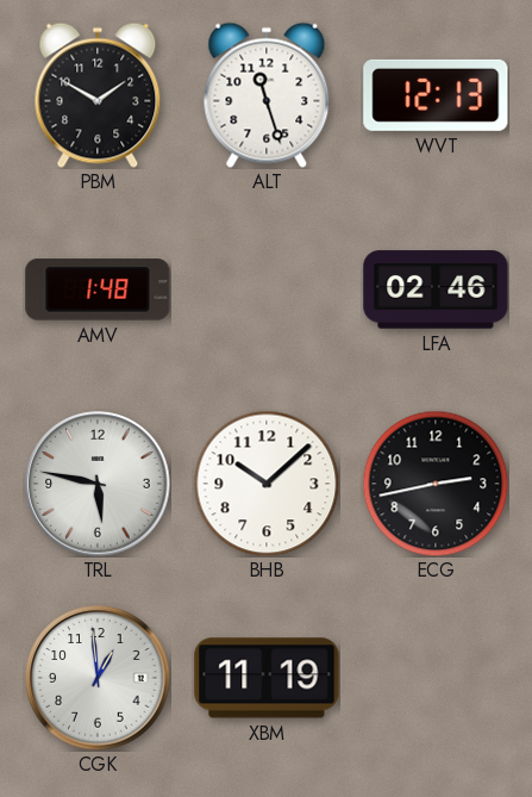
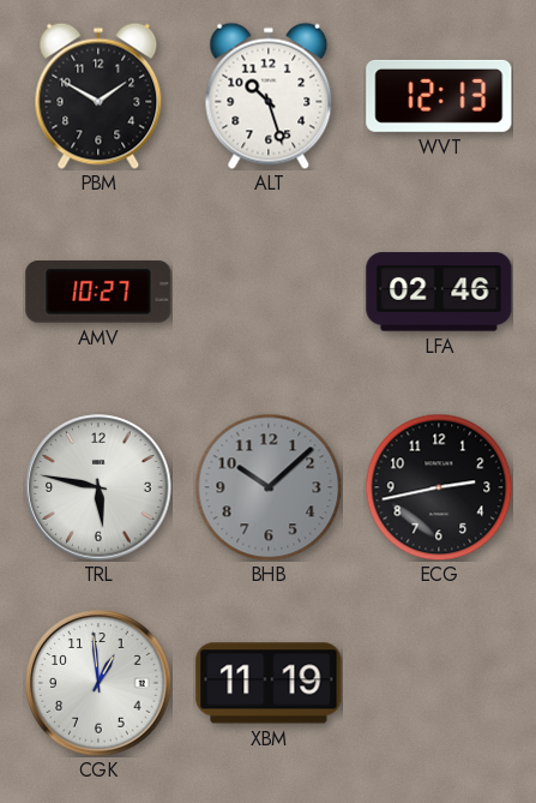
ALT: 11:27 -> 10:27 (269, 96)
AMV: 1:48 -> 10:27 (98, 292)
BHB dial: white -> grey (269, 487)
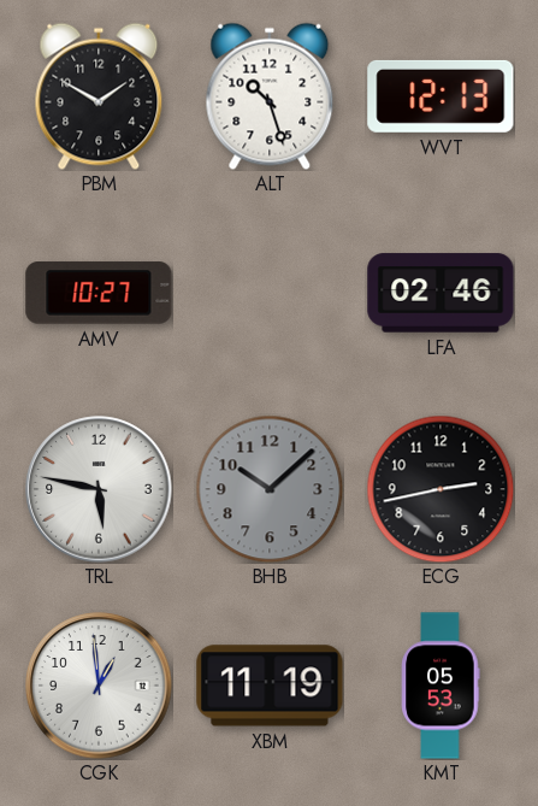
KMT: none -> 05:53 (441, 686)
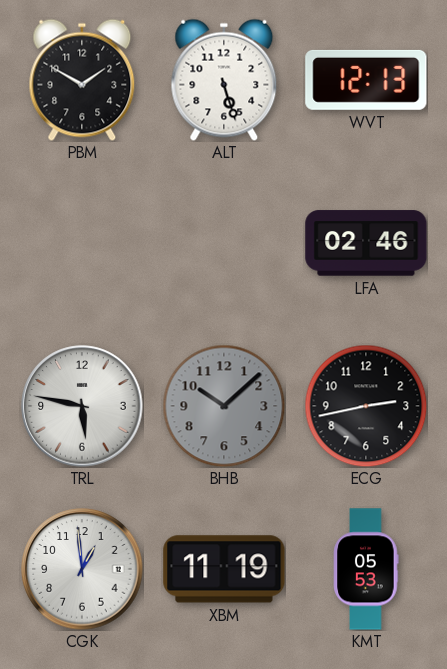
ALT: 10:27 -> 5:27 (224, 80)
AMV: 10:27 -> none (99, 293)
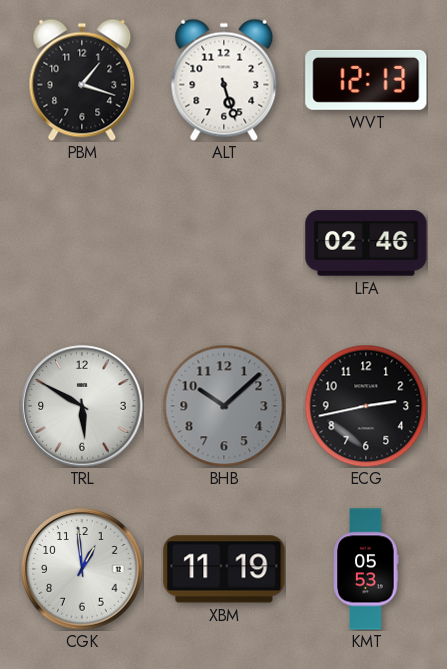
PBM: 1:50 -> 1:18 (82, 80)
TRL: 5:47 -> 5:50 (82, 406)
